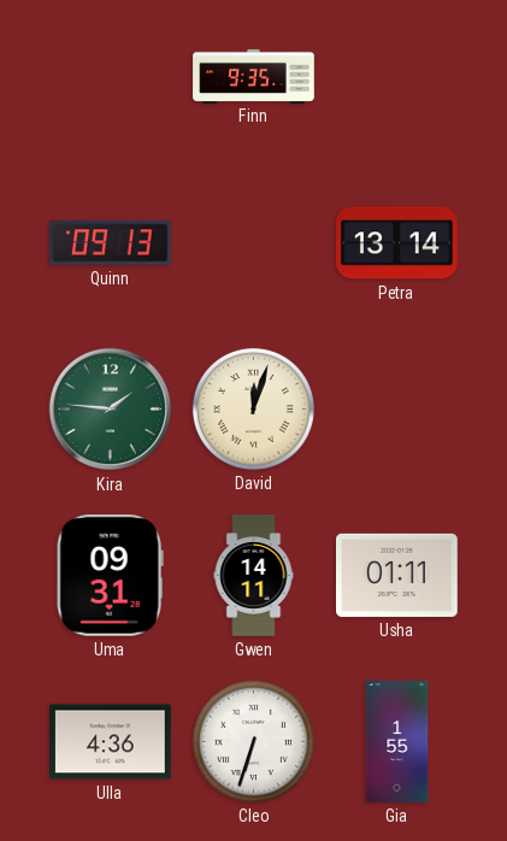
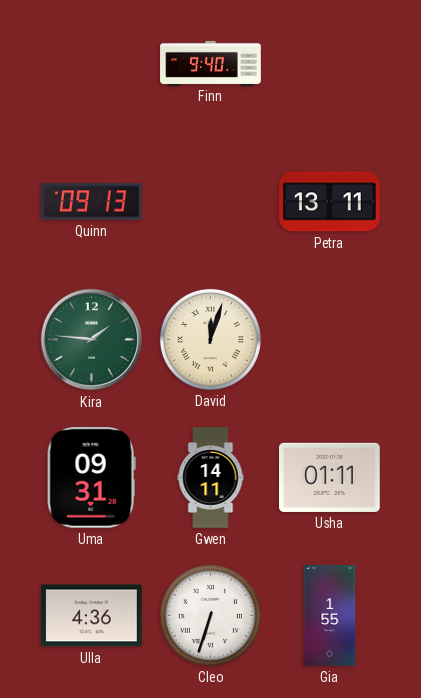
Finn: 9:35 -> 9:40 (211, 63)
Petra: 13:14 -> 13:11 (330, 202)
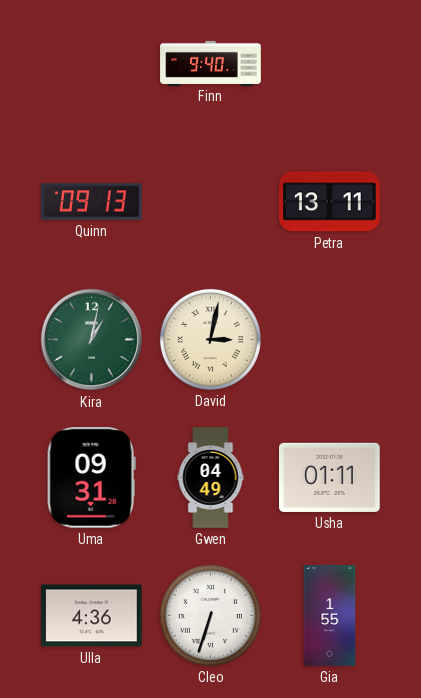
Kira: 1:46 -> 1:02 (92, 340)
David: 12:03 -> 3:02 (210, 339)
Gwen: 14:11 -> 04:49 (211, 478)
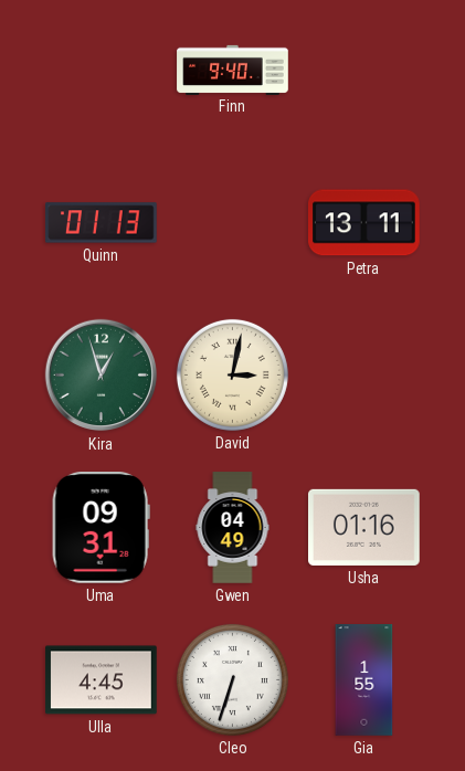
Quinn: 09:13 -> 01:13 (102, 223)
Kira: 1:02 -> 12:57 (102, 376)
Usha: 01:11 -> 01:16 (364, 527)
Ulla: 4:36 -> 4:45 (102, 680)
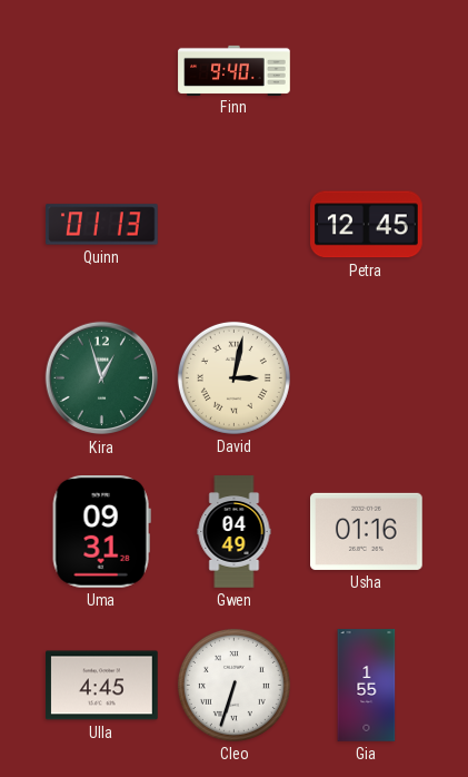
Petra: 13:11 -> 12:45 (367, 225)
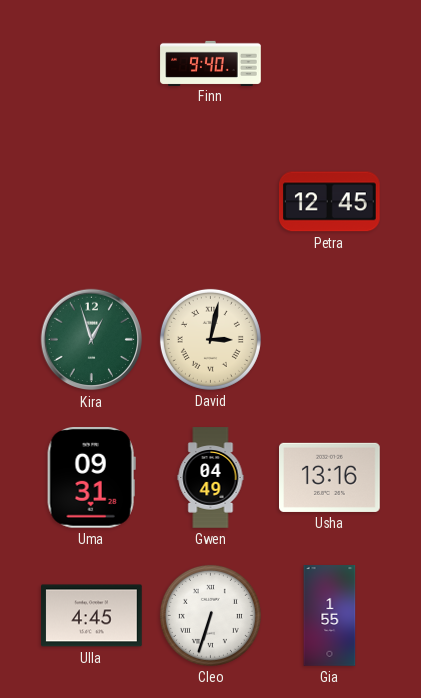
Quinn: 01:13 -> none (102, 225)
Usha: 01:16 -> 13:16 (330, 477)
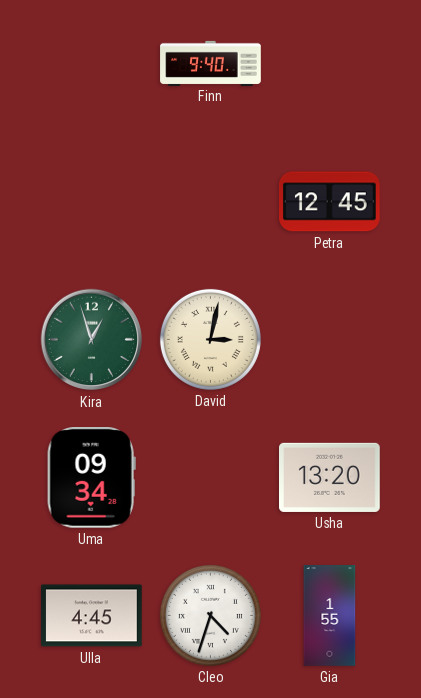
Uma: 09:31 -> 09:34 (91, 478)
Gwen: 04:49 -> none (211, 478)
Usha: 13:16 -> 13:20 (330, 477)
Cleo: 6:33 -> 4:33 (210, 615)
